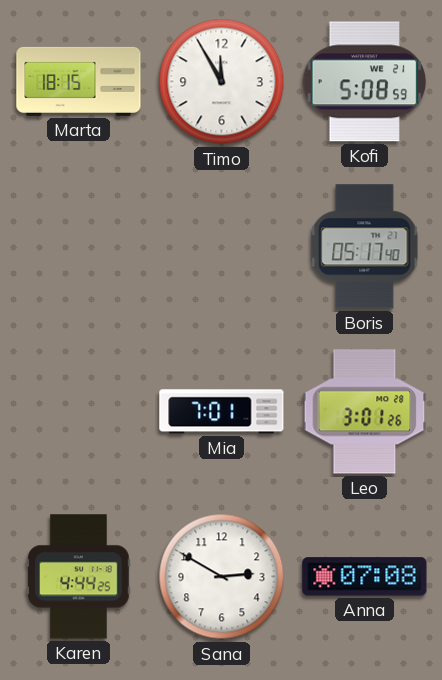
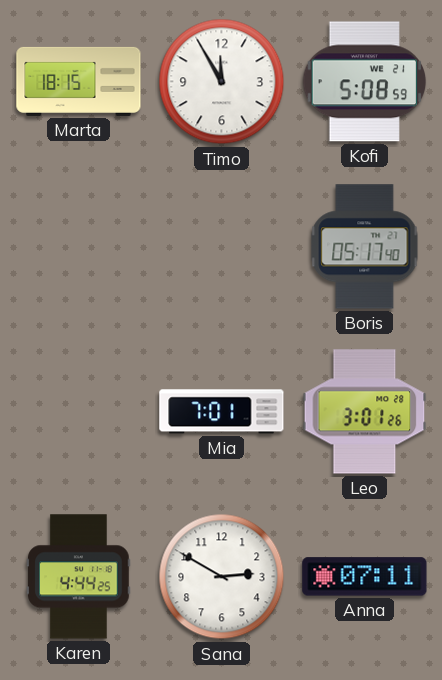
Anna: 07:08 -> 07:11 (365, 577)
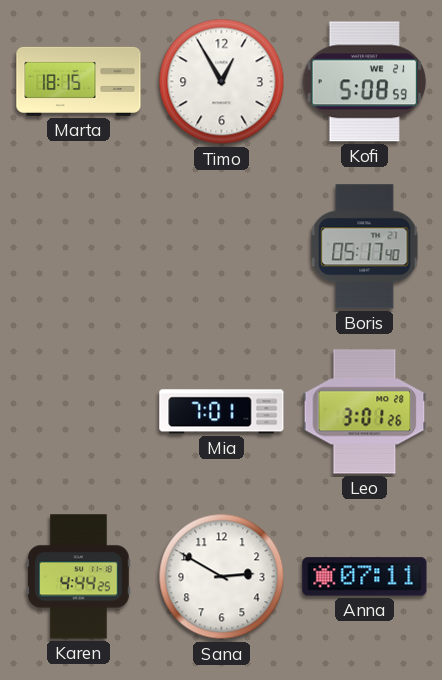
Timo: 11:55 -> 12:55 (222, 82)
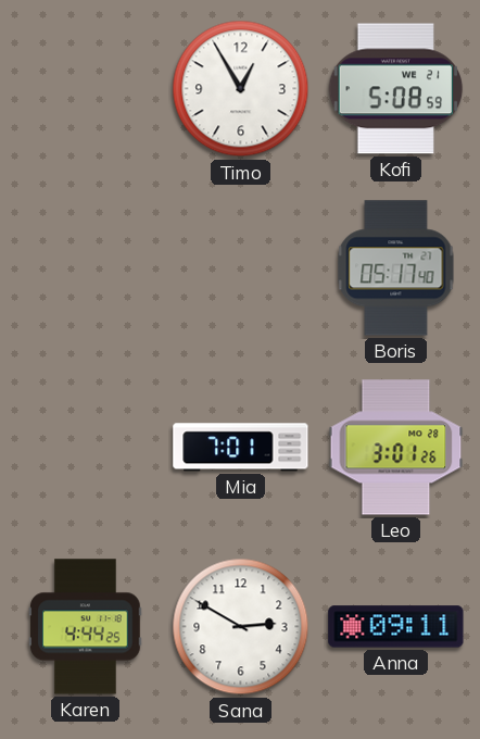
Marta: 18:15 -> none (79, 81)
Anna: 07:11 -> 09:11 (396, 627)
